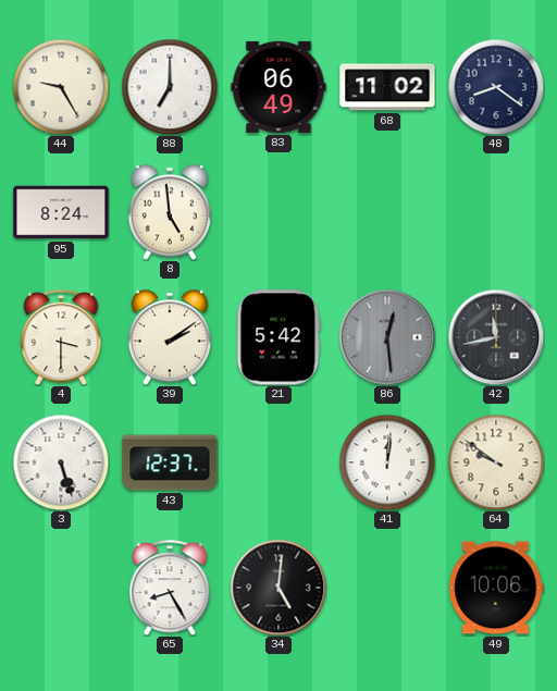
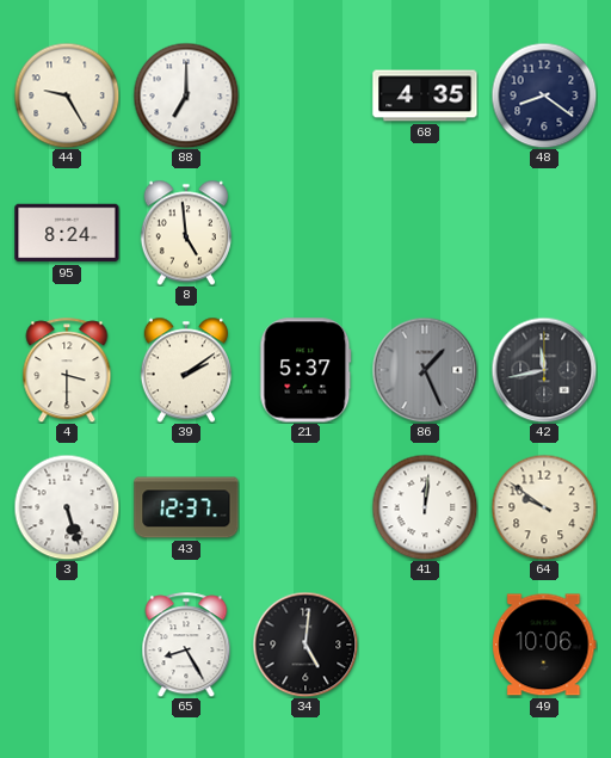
83: 06:49 -> none (278, 87)
68: 11:02 -> 4:35 (425, 95)
21: 5:42 -> 5:37 (305, 370)
86: 12:29 -> 1:26 (425, 370)
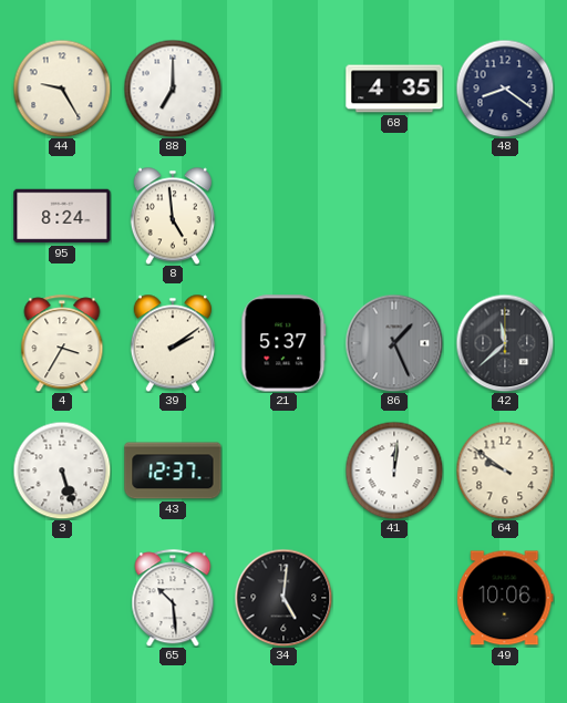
4: 3:30 -> 3:35 (62, 343)
42: 11:43 -> 11:38 (505, 343)
65: 8:25 -> 10:29 (173, 598)
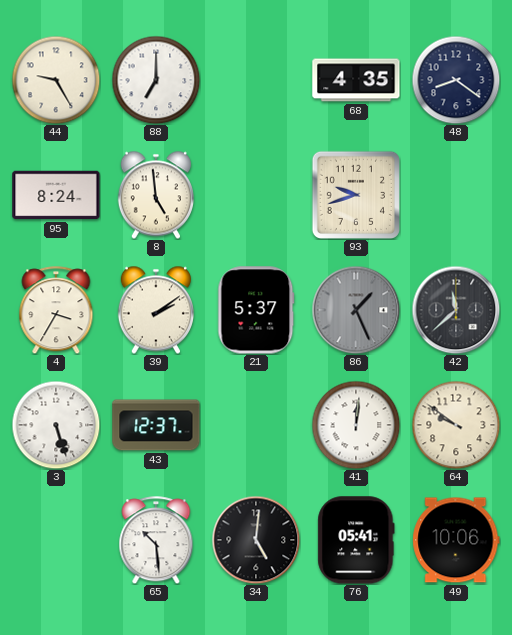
93: none -> 9:42 (356, 195)
76: none -> 05:41 (356, 540)
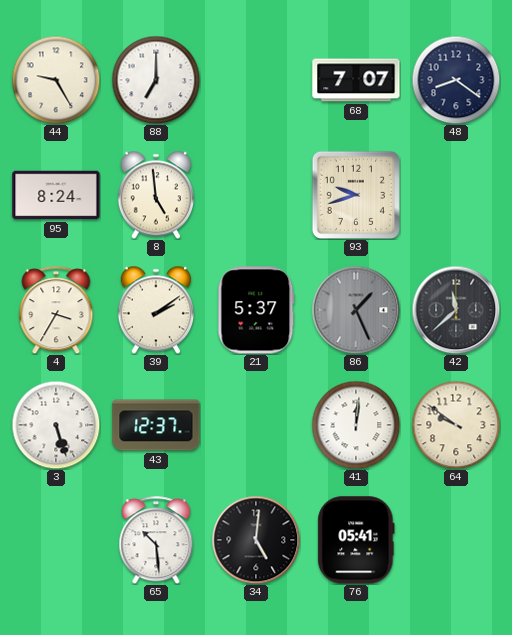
68: 4:35 -> 7:07 (356, 80)
49: 10:06 -> none (456, 540)
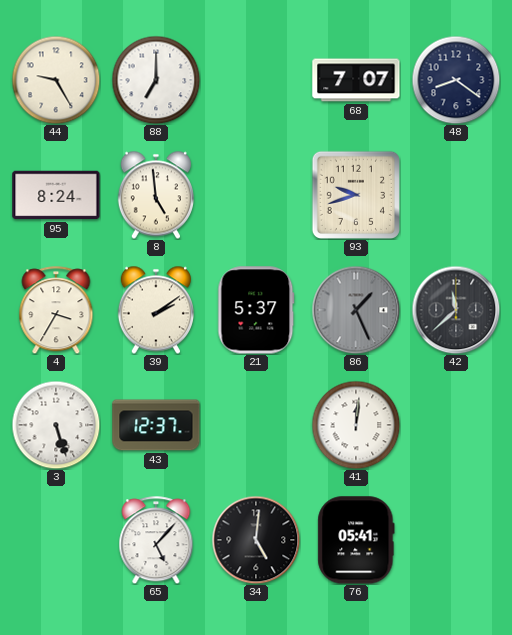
64: 9:51 -> none (456, 425)
65: 10:29 -> 5:07 (156, 540)
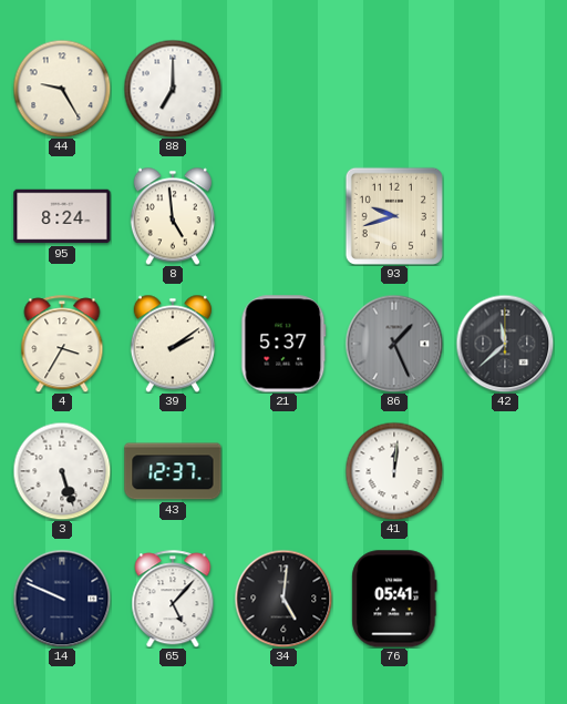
68: 7:07 -> none (356, 80)
48: 8:21 -> none (456, 80)
14: none -> 9:49 (62, 599)
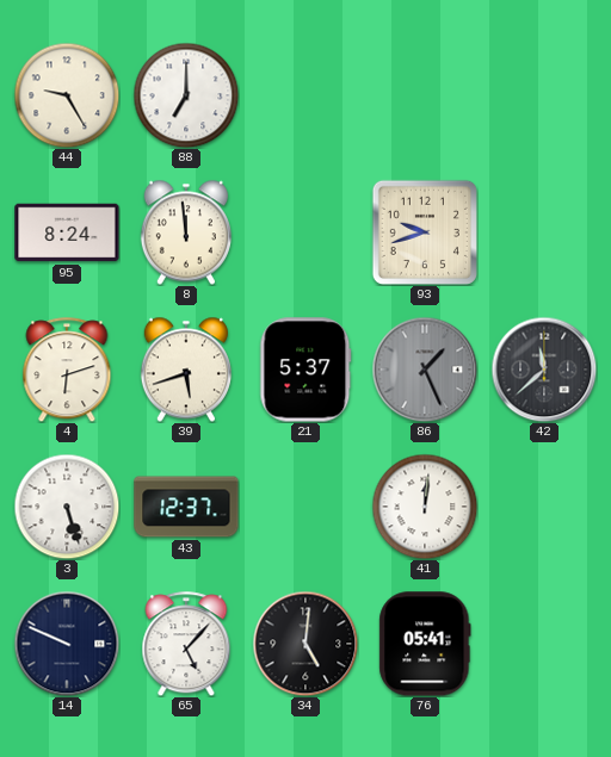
8: 4:59 -> 11:59 (186, 232)
4: 3:35 -> 6:12 (67, 370)
39: 2:09 -> 5:42 (186, 370)
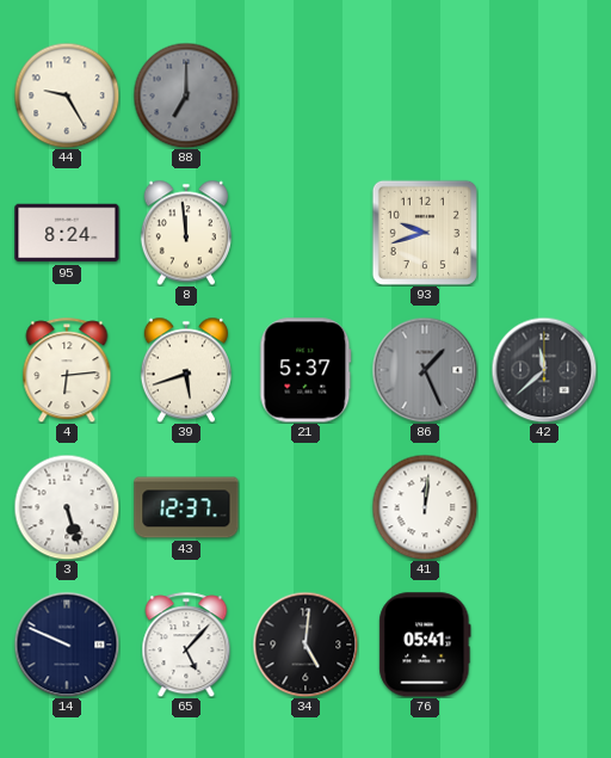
88 dial: white -> grey (186, 95)
4: 6:12 -> 6:14 (67, 370)
